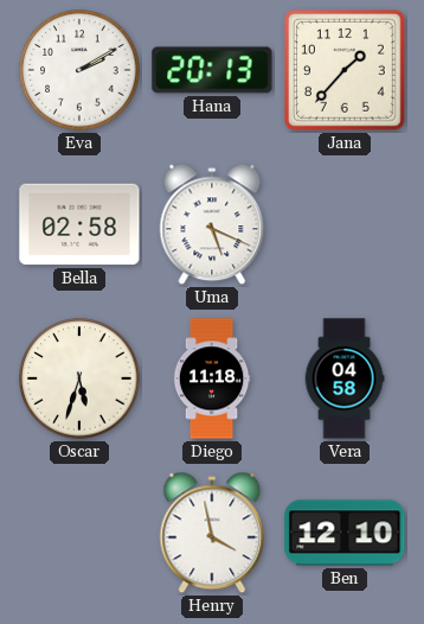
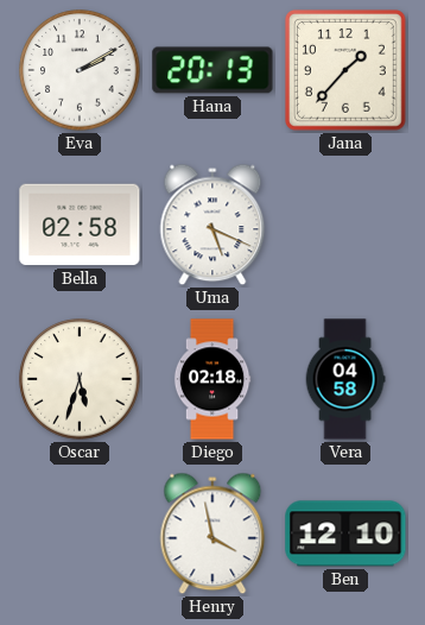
Diego: 11:18 -> 02:18 (213, 379)
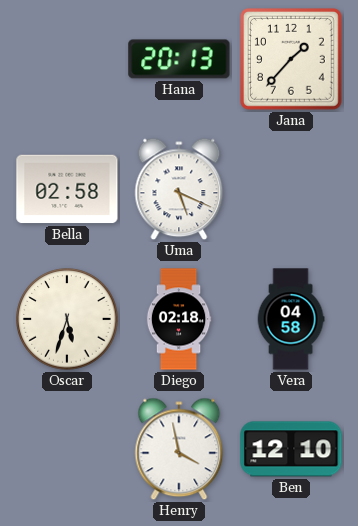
Eva: 2:10 -> none (80, 70)
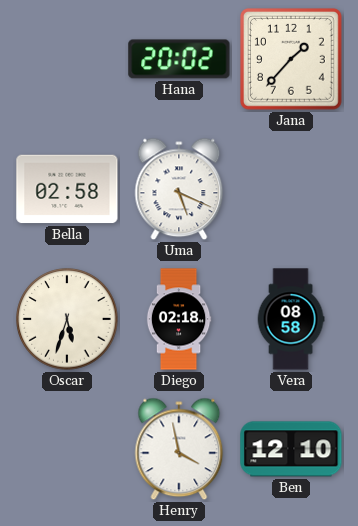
Hana: 20:13 -> 20:02 (179, 59)
Vera: 04:58 -> 08:58 (291, 319)
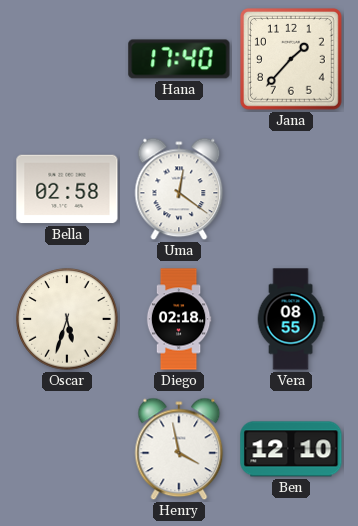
Hana: 20:02 -> 17:40 (179, 59)
Uma: 5:19 -> 12:21 (179, 189)
Vera: 08:58 -> 08:55 (291, 319)
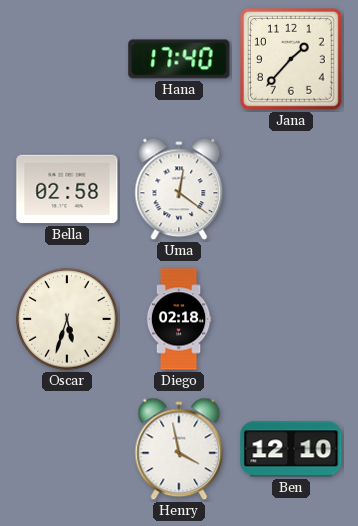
Vera: 08:55 -> none (291, 319)
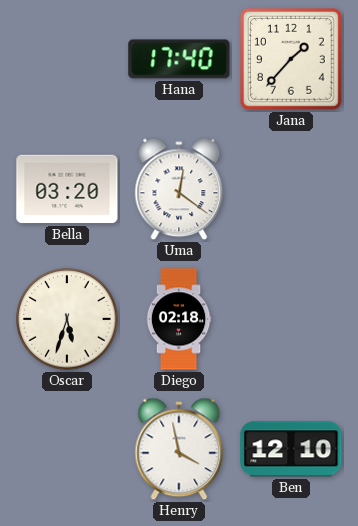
Bella: 02:58 -> 03:20 (67, 189)
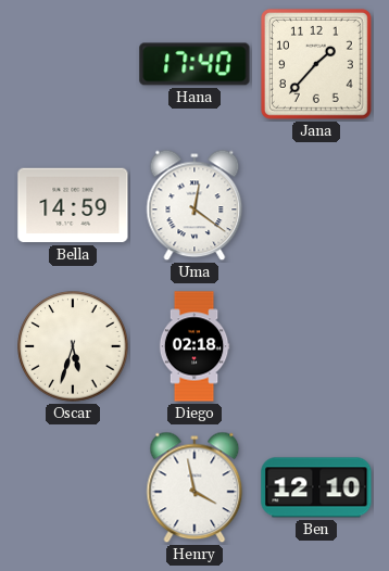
Bella: 03:20 -> 14:59 (73, 205)
